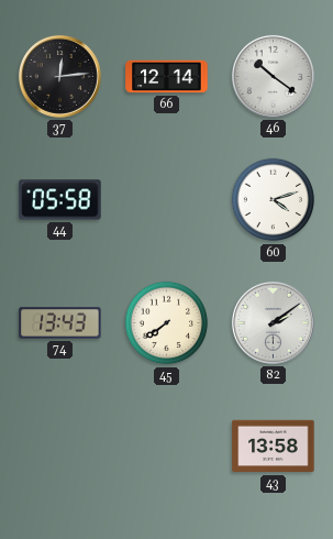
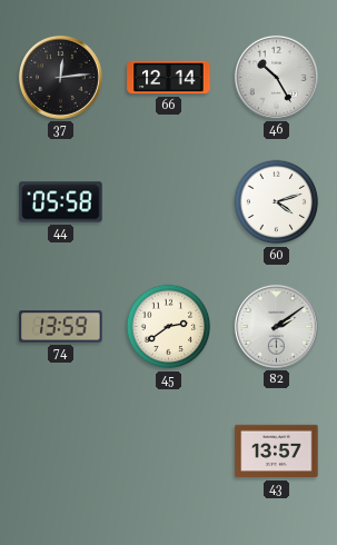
46: 10:21 -> 10:25 (276, 77)
74: 13:43 -> 13:59 (61, 327)
45: 7:39 -> 2:39 (169, 327)
43: 13:58 -> 13:57 (277, 452)
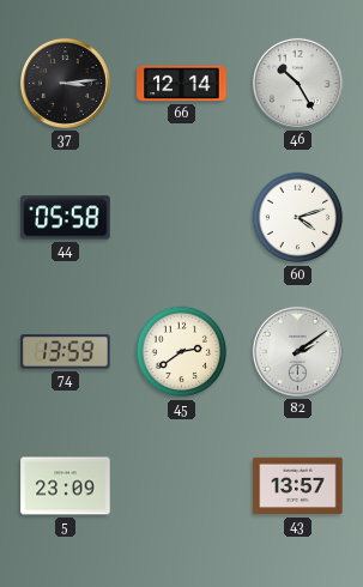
37: 12:14 -> 3:14 (65, 83)
5: none -> 23:09 (66, 486)
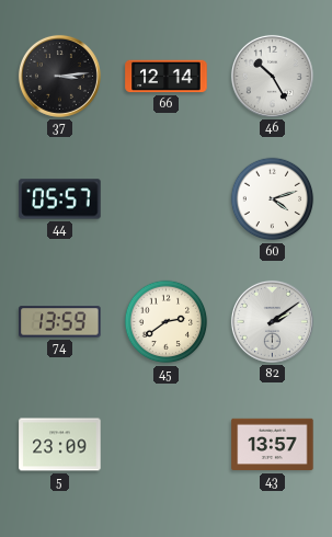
44: 05:58 -> 05:57 (60, 199)
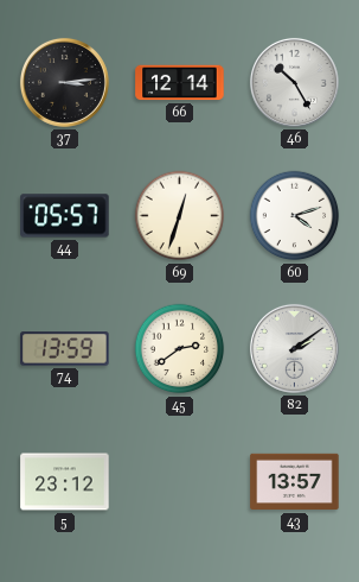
69: none -> 12:33 (180, 216)
5: 23:09 -> 23:12 (65, 482)
